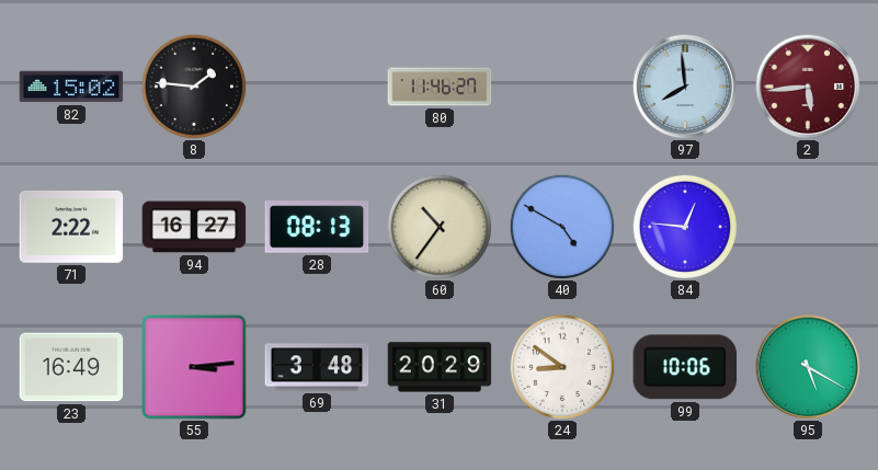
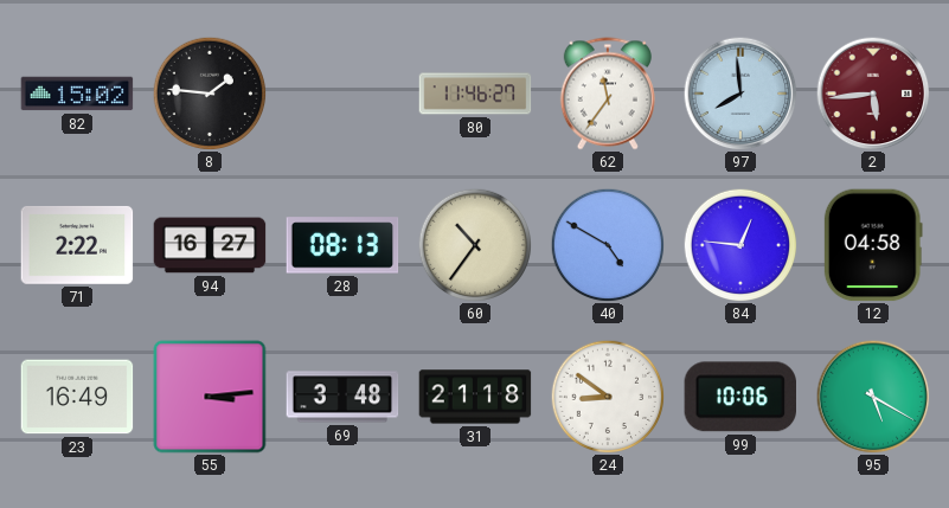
62: none -> 11:36 (608, 94)
12: none -> 04:58 (873, 245)
31: 20:29 -> 21:18 (475, 397)
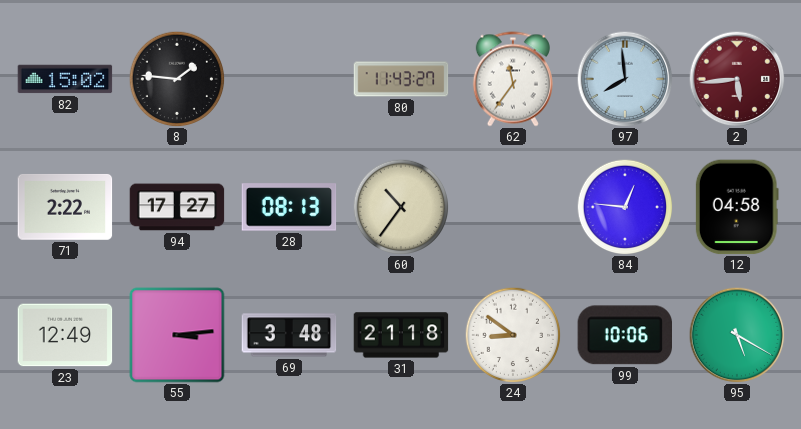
80: 11:46 -> 11:43 (401, 79)
94: 16:27 -> 17:27 (177, 207)
40: 4:50 -> none (608, 245)
23: 16:49 -> 12:49 (65, 335)
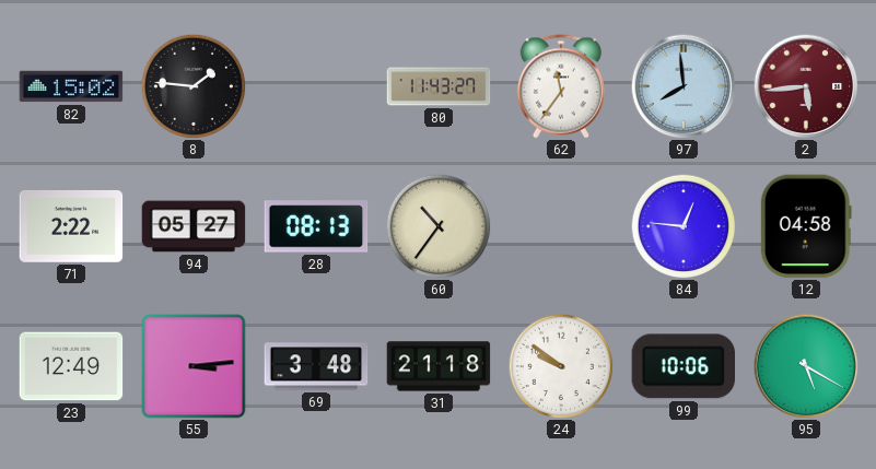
94: 17:27 -> 05:27 (194, 226)
24: 8:51 -> 9:51 (561, 366)
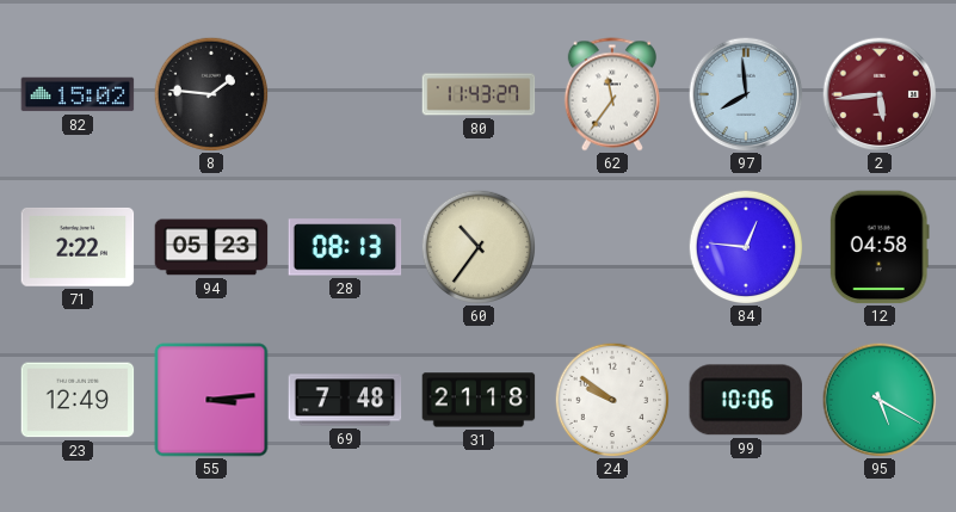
94: 05:27 -> 05:23 (211, 247)
69: 3:48 -> 7:48 (345, 400)
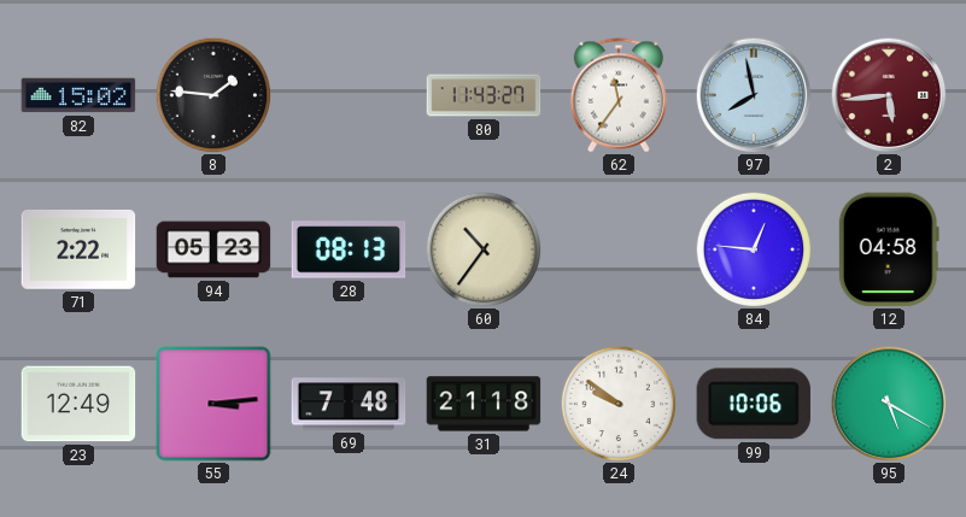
97: 7:59 -> 7:58 (754, 95)
